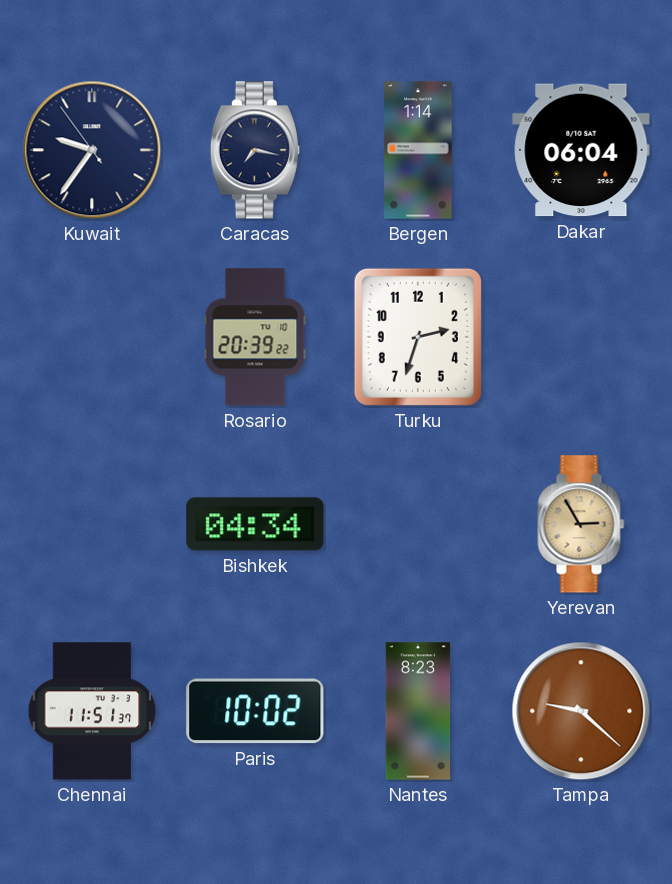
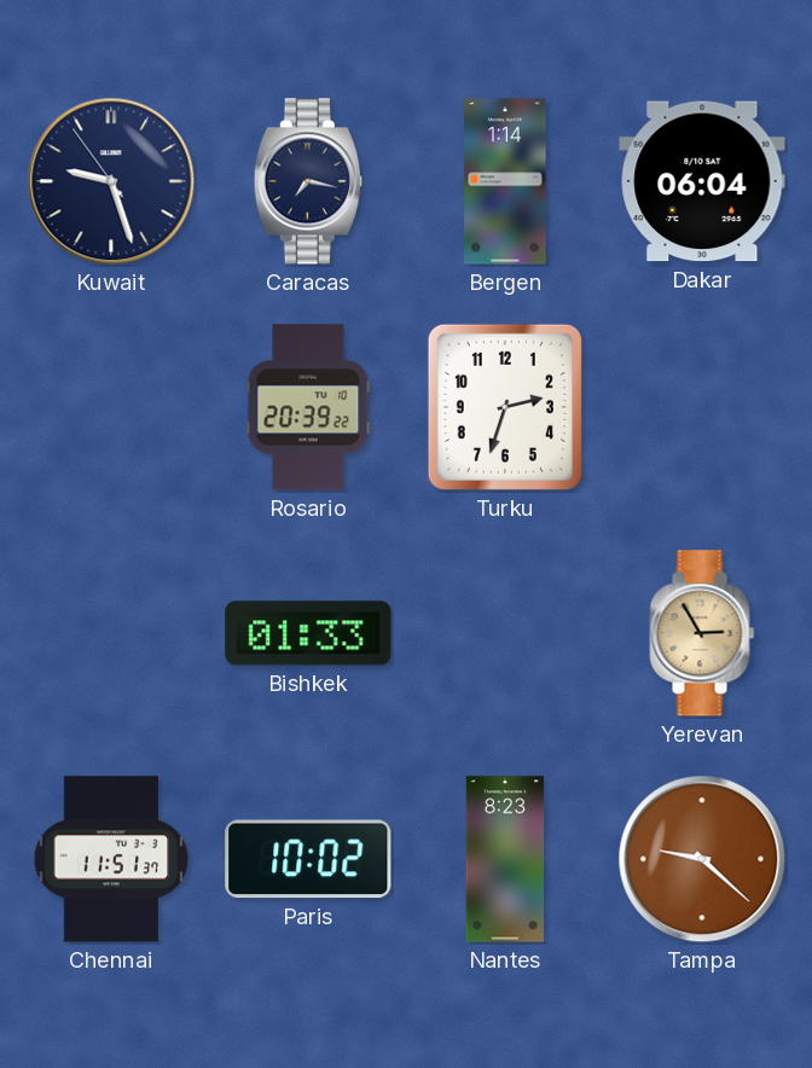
Kuwait: 9:35 -> 9:26 (111, 181)
Bishkek: 04:34 -> 01:33 (308, 633)
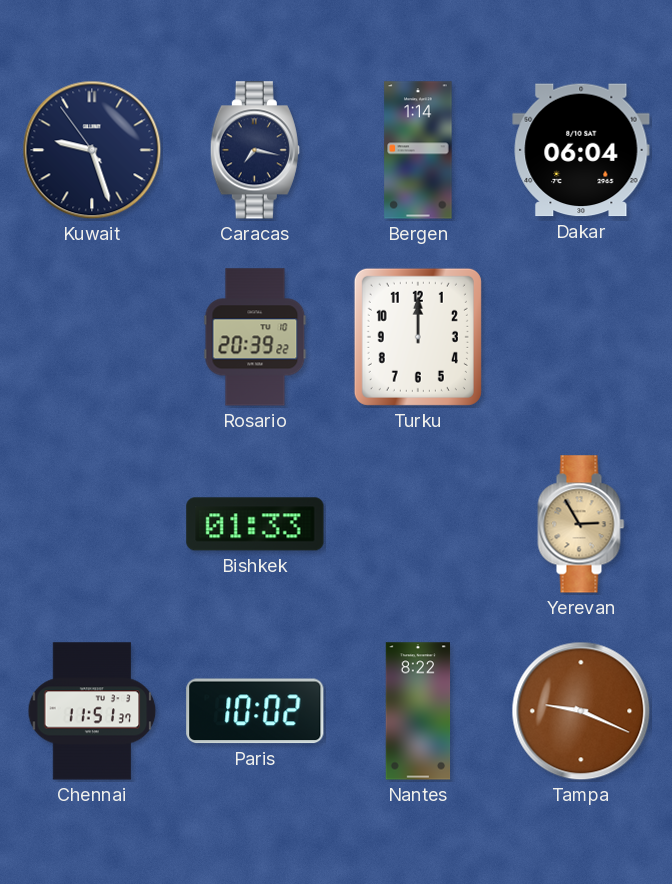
Turku: 2:33 -> 12:00 (418, 337)
Nantes: 8:23 -> 8:22 (418, 711)
Tampa: 9:22 -> 9:19 (581, 711)
